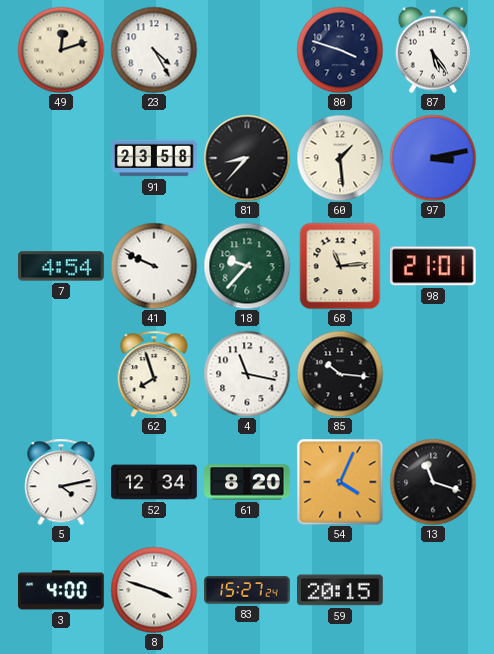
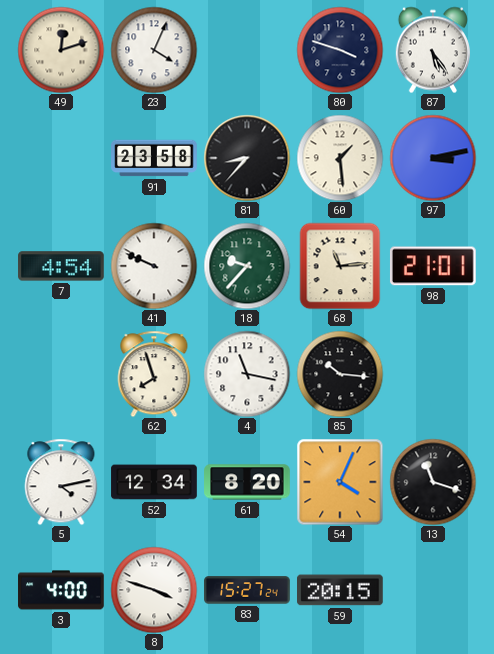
23: 4:25 -> 4:04 (154, 50)
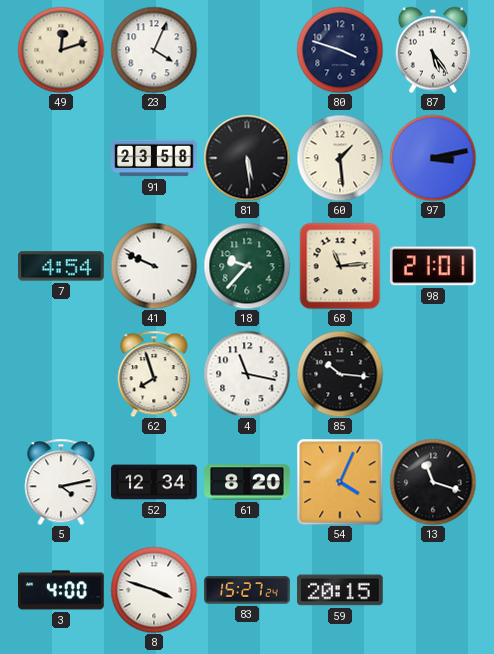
81: 8:37 -> 5:29 (247, 158)
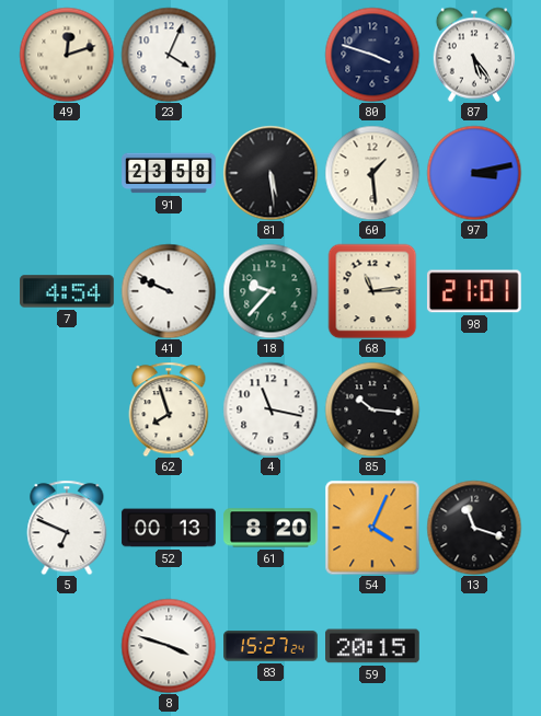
5: 4:13 -> 6:49 (67, 528)
52: 12:34 -> 00:13 (169, 528)
3: 4:00 -> none (61, 590)
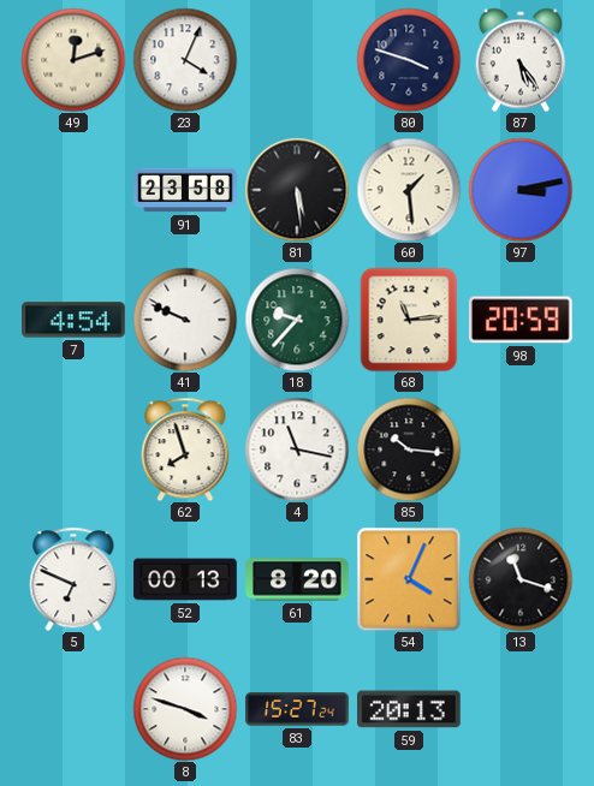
98: 21:01 -> 20:59 (521, 320)
59: 20:15 -> 20:13 (410, 709)
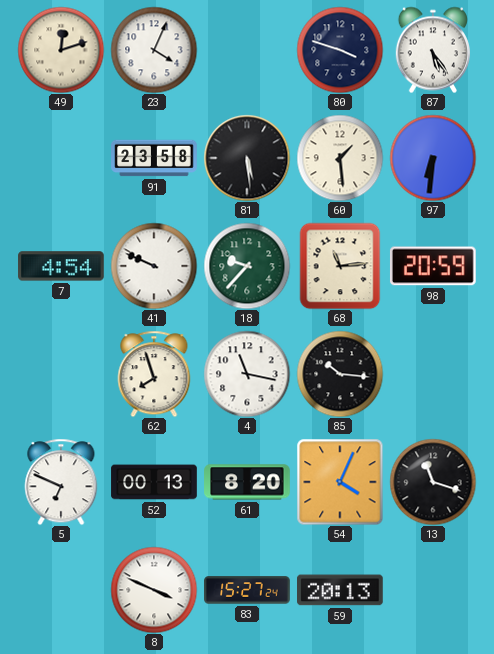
97: 3:13 -> 6:31 (433, 158)
8: 3:48 -> 3:49 (154, 590)
